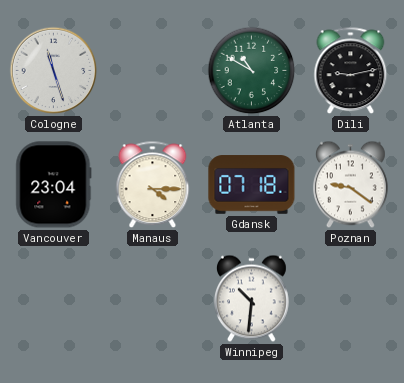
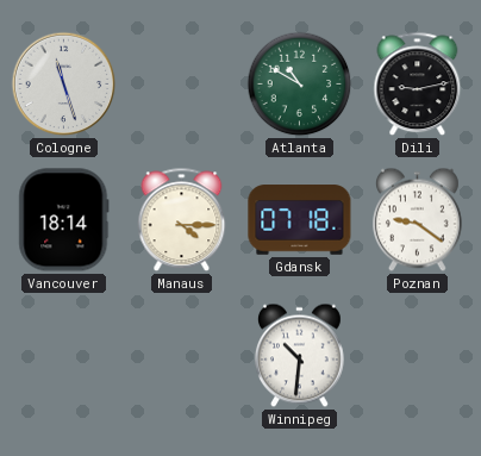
Vancouver: 23:04 -> 18:14 (64, 220)
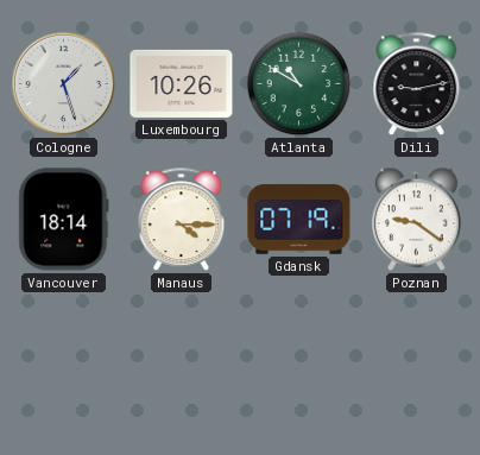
Cologne: 11:27 -> 1:27 (64, 84)
Luxembourg: none -> 10:26 (182, 83)
Gdansk: 07:18 -> 07:19 (299, 220)
Winnipeg: 10:31 -> none (300, 356)
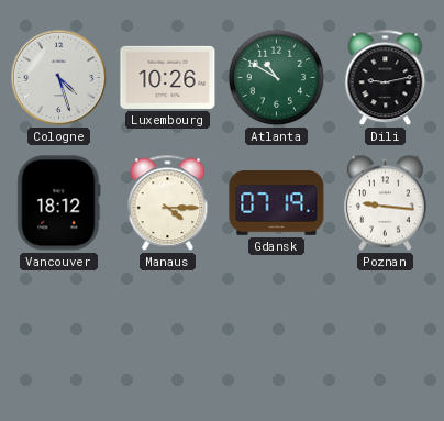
Cologne: 1:27 -> 4:27 (59, 78)
Vancouver: 18:14 -> 18:12 (59, 203)
Poznan: 9:21 -> 9:16 (386, 203)
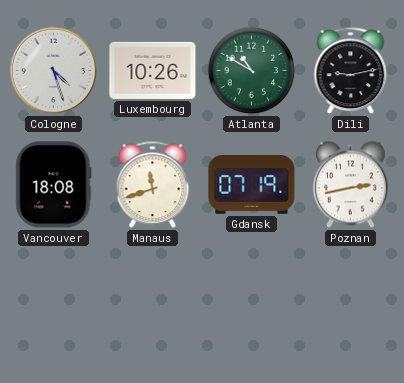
Vancouver: 18:12 -> 18:08 (54, 185)
Manaus: 4:15 -> 11:42 (153, 185)
Poznan: 9:16 -> 2:43 (351, 185)
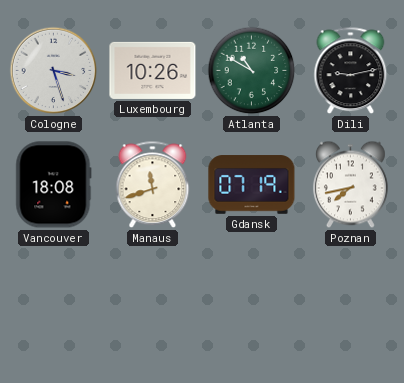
Cologne: 4:27 -> 3:27 (54, 71)
Poznan: 2:43 -> 7:43 (351, 185)
